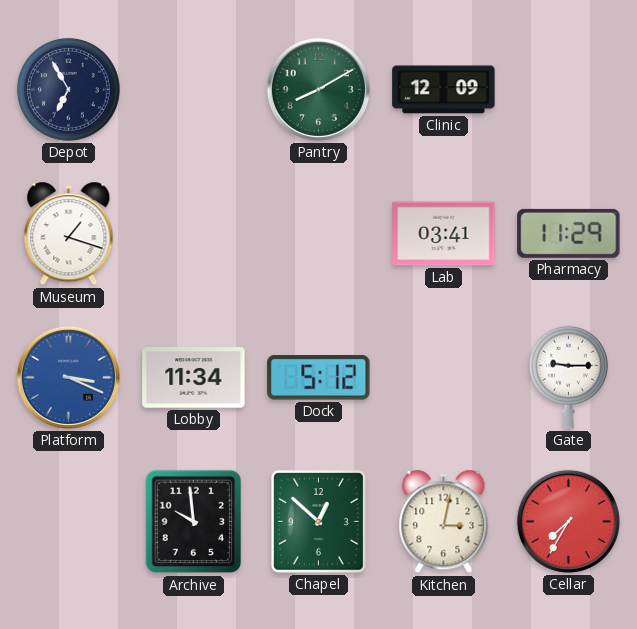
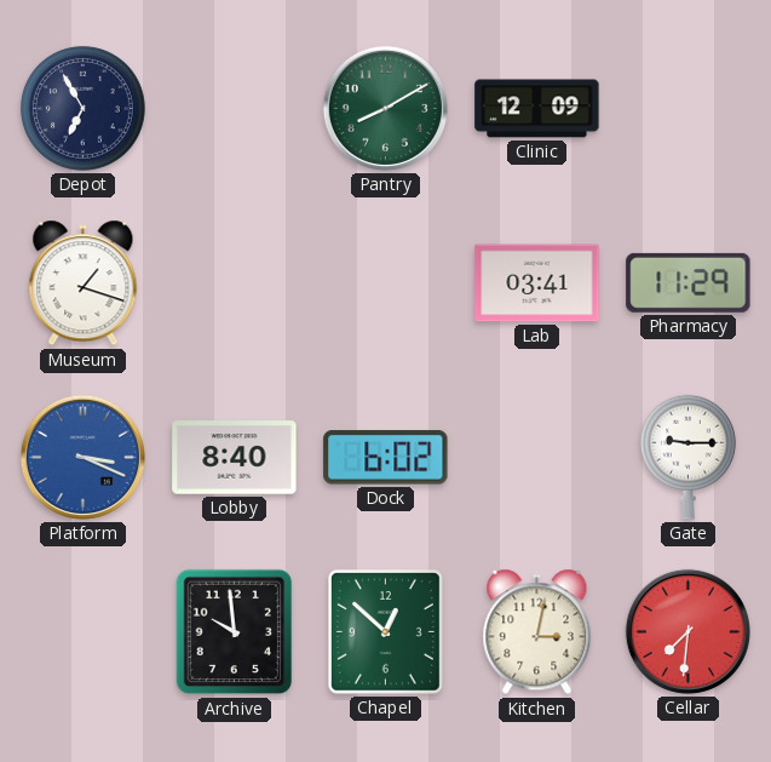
Lobby: 11:34 -> 8:40 (235, 458)
Dock: 5:12 -> 6:02 (386, 458)
Cellar: 7:35 -> 7:31 (687, 631)
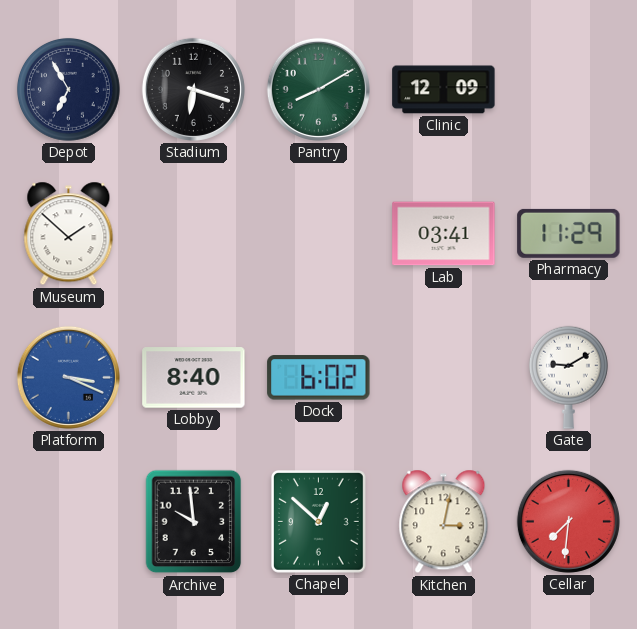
Stadium: none -> 6:18 (193, 89)
Museum: 1:18 -> 1:52 (69, 234)
Gate: 9:15 -> 9:10 (568, 377)
